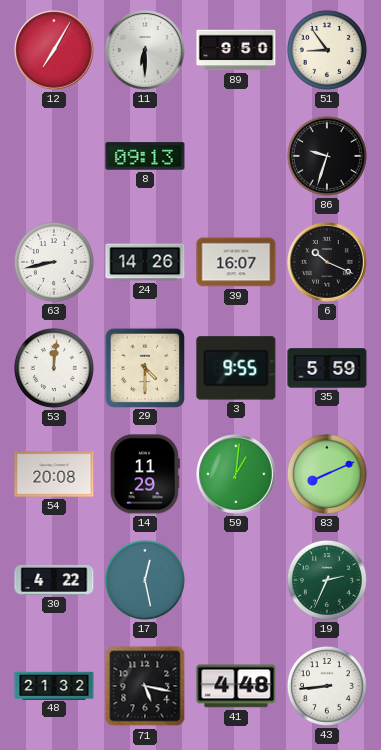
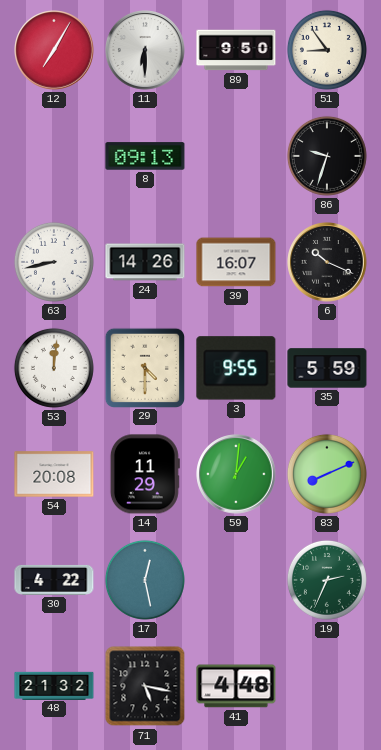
43: 8:44 -> none (327, 686)
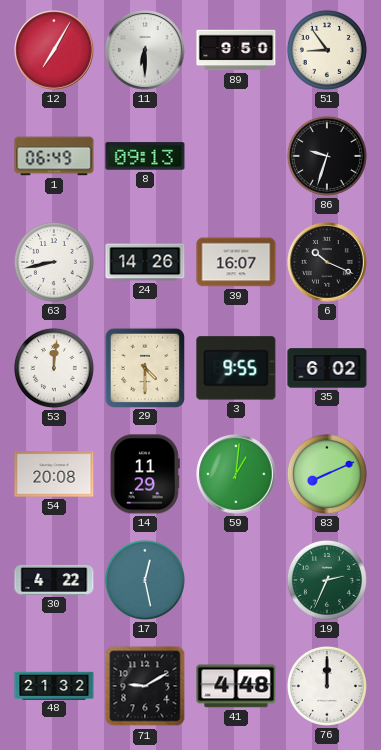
1: none -> 06:49 (54, 156)
35: 5:59 -> 6:02 (327, 368)
71: 5:17 -> 9:10 (145, 686)
76: none -> 12:00 (327, 686)
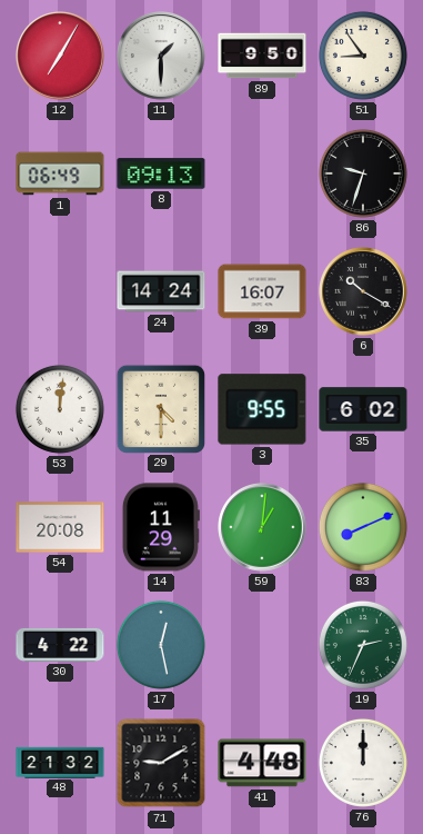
11: 6:30 -> 1:30 (161, 56)
63: 8:43 -> none (54, 262)
24: 14:26 -> 14:24 (161, 291)
6: 10:19 -> 10:20 (363, 291)
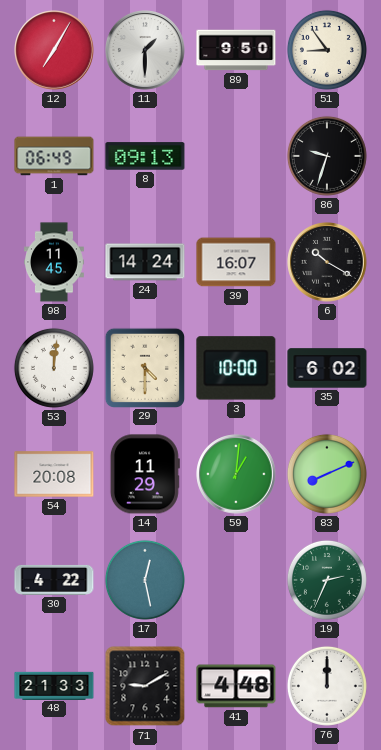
98: none -> 11:45 (55, 262)
3: 9:55 -> 10:00 (236, 368)
48: 21:32 -> 21:33 (54, 685)
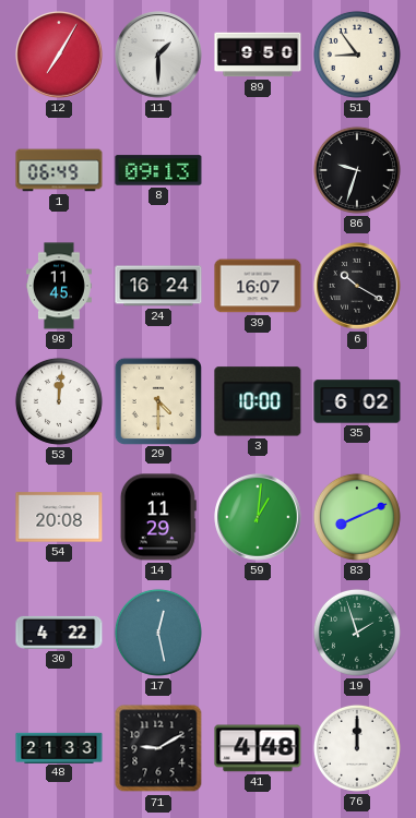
24: 14:24 -> 16:24 (158, 286)
19: 2:34 -> 1:57 (357, 633)
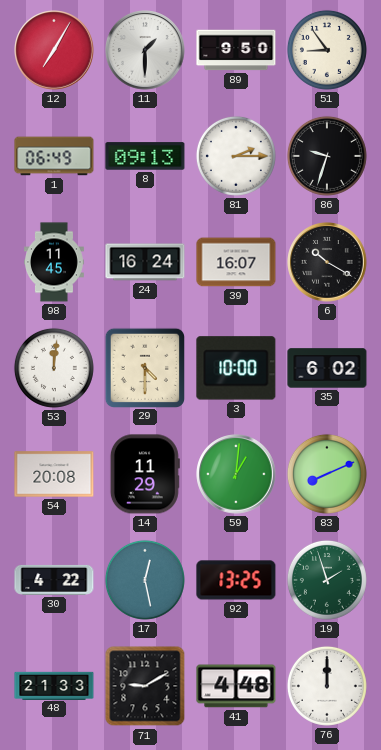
81: none -> 2:15 (236, 156)
92: none -> 13:25 (236, 580)
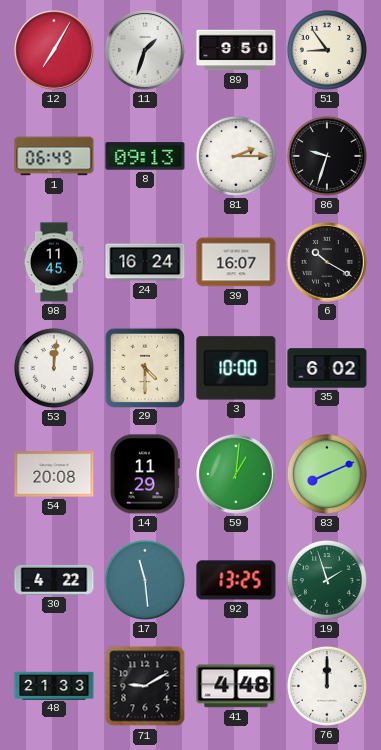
11: 1:30 -> 1:33 (145, 50)
17: 12:28 -> 11:29 (145, 580)
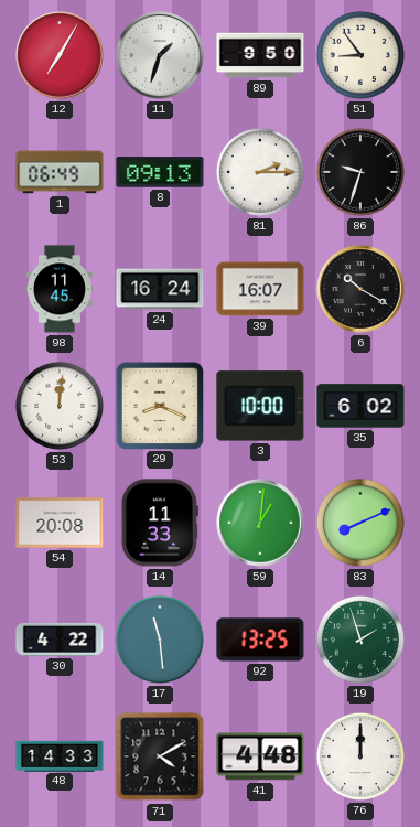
29: 4:30 -> 8:19 (159, 405)
14: 11:29 -> 11:33 (160, 523)
48: 21:33 -> 14:33 (60, 755)
71: 9:10 -> 4:10 (160, 756)
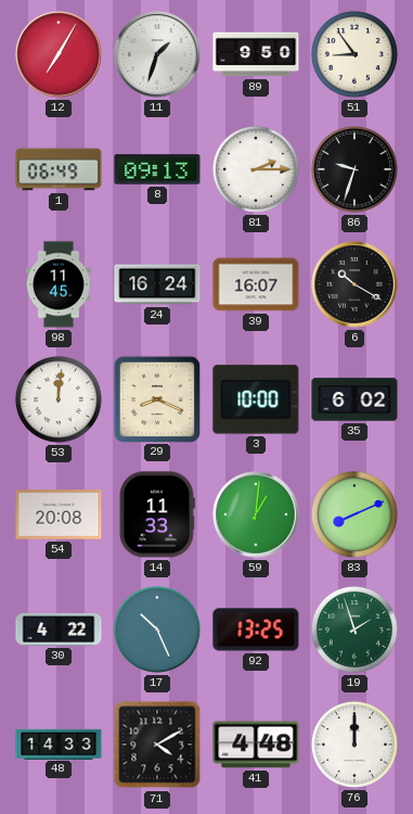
17: 11:29 -> 10:26 (157, 629)
